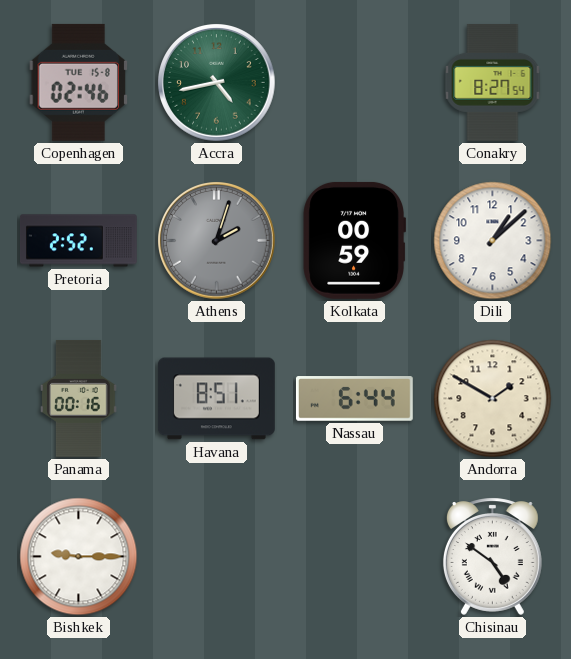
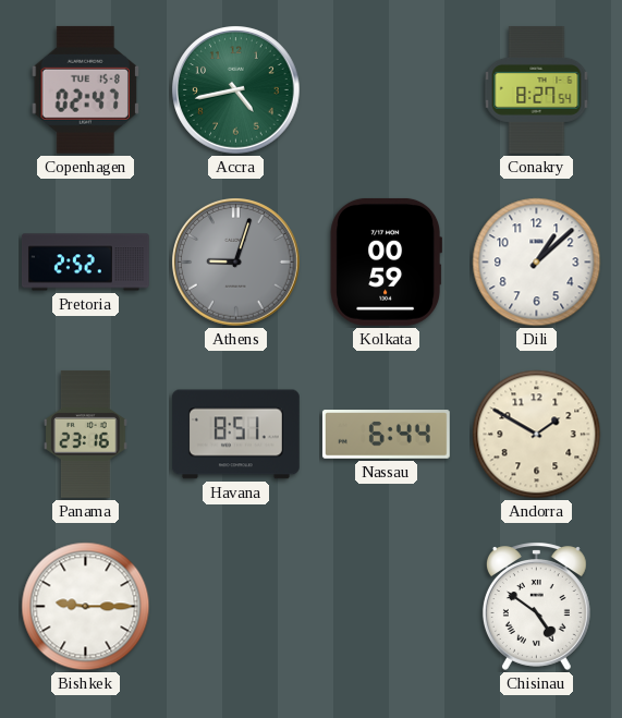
Copenhagen: 02:46 -> 02:47 (85, 89)
Athens: 2:03 -> 9:03 (236, 263)
Panama: 00:16 -> 23:16 (86, 434)
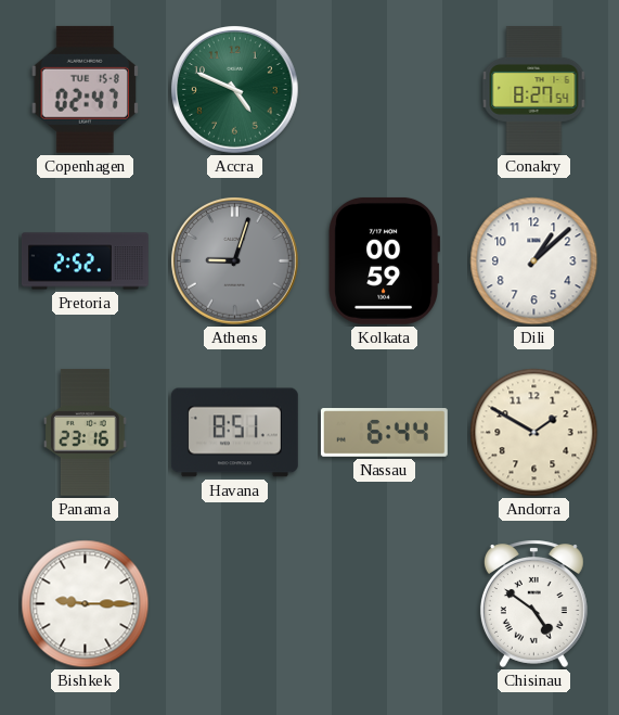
Accra: 4:43 -> 4:49 (235, 90)
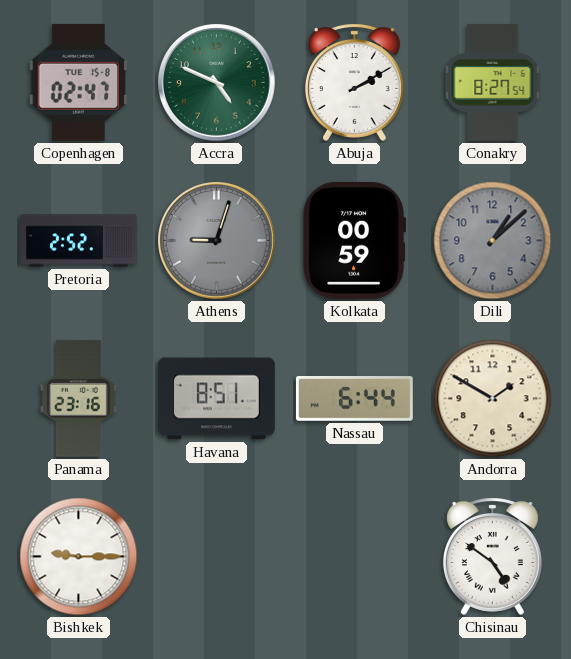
Abuja: none -> 2:10 (354, 82)
Dili dial: white -> grey (493, 241)
